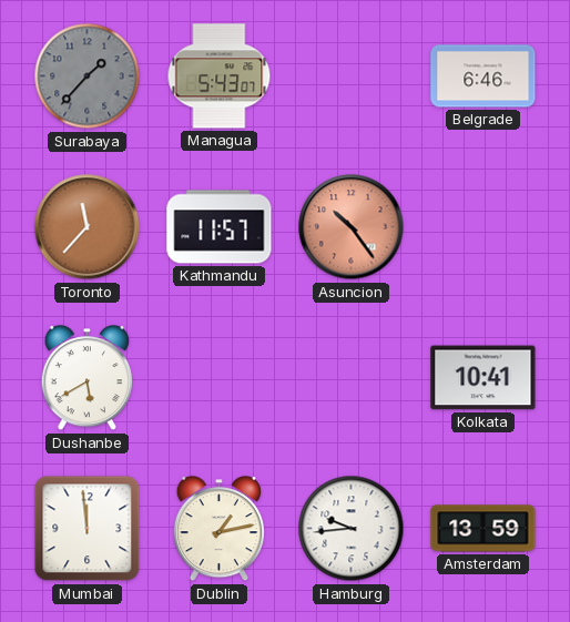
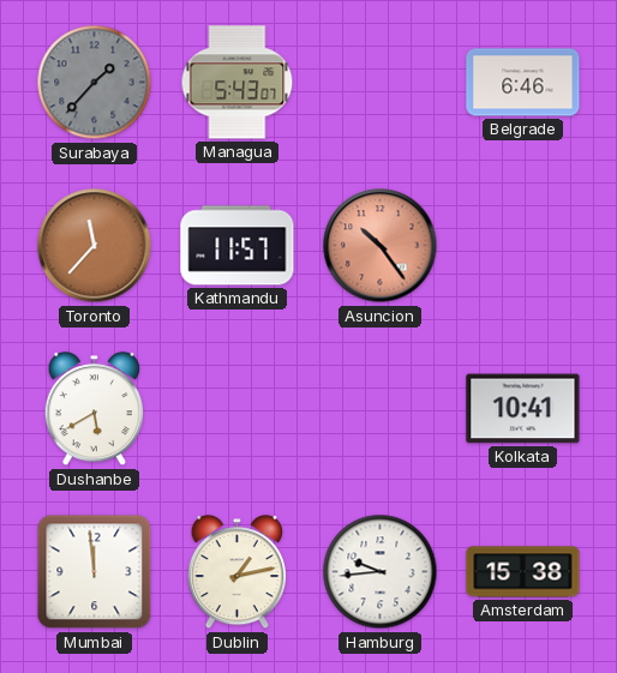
Amsterdam: 13:59 -> 15:38 (523, 572)
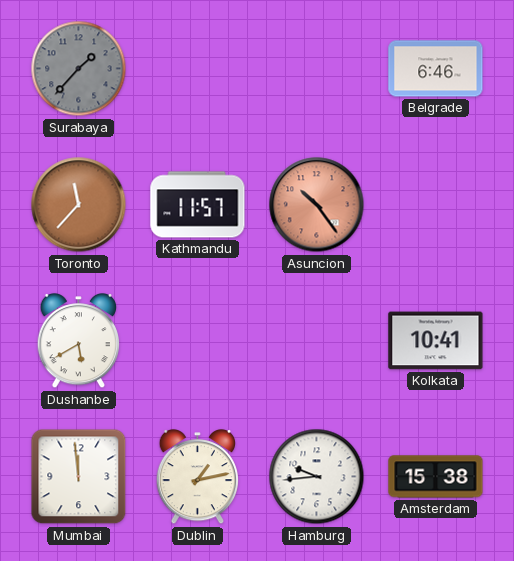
Managua: 5:43 -> none (238, 83)
